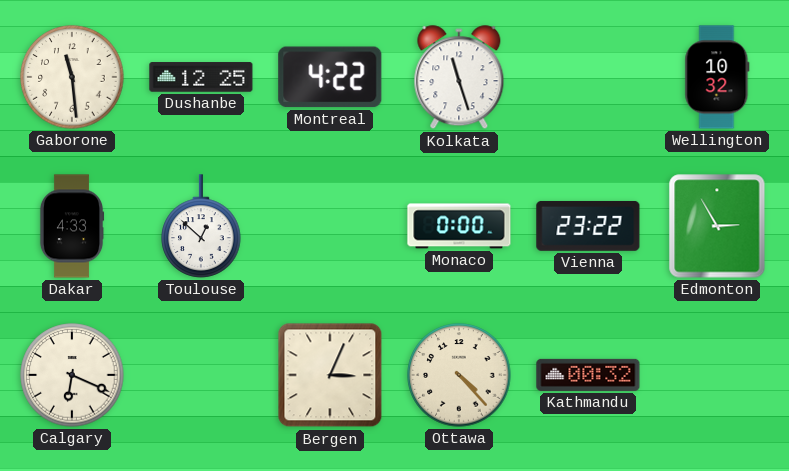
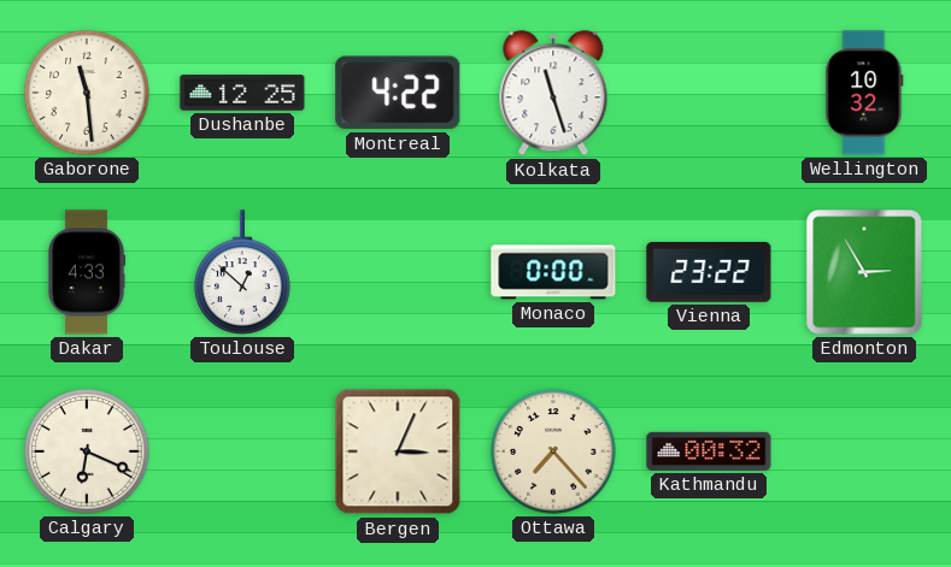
Ottawa: 4:23 -> 7:23 (553, 451)
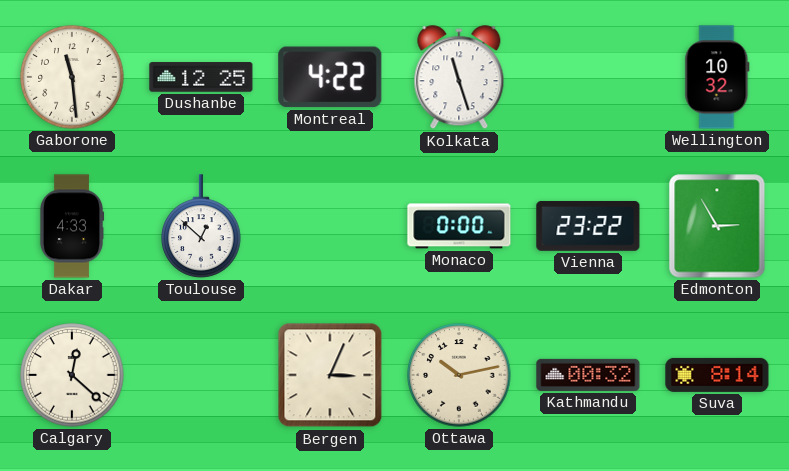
Calgary: 6:19 -> 12:22 (72, 375)
Ottawa: 7:23 -> 10:13 (459, 375)
Suva: none -> 8:14 (717, 375)
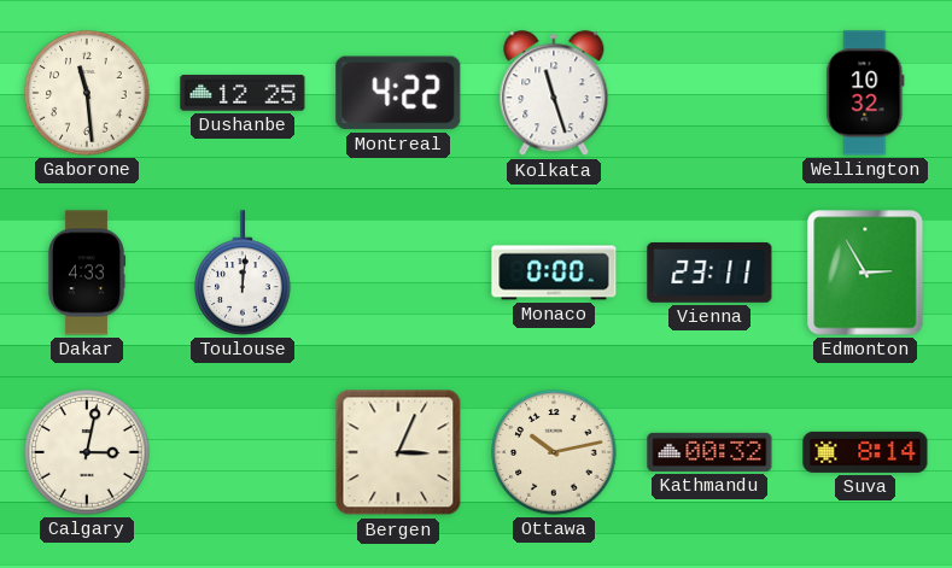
Toulouse: 12:52 -> 12:01 (243, 273)
Vienna: 23:22 -> 23:11 (709, 273)
Calgary: 12:22 -> 3:02 (87, 452)
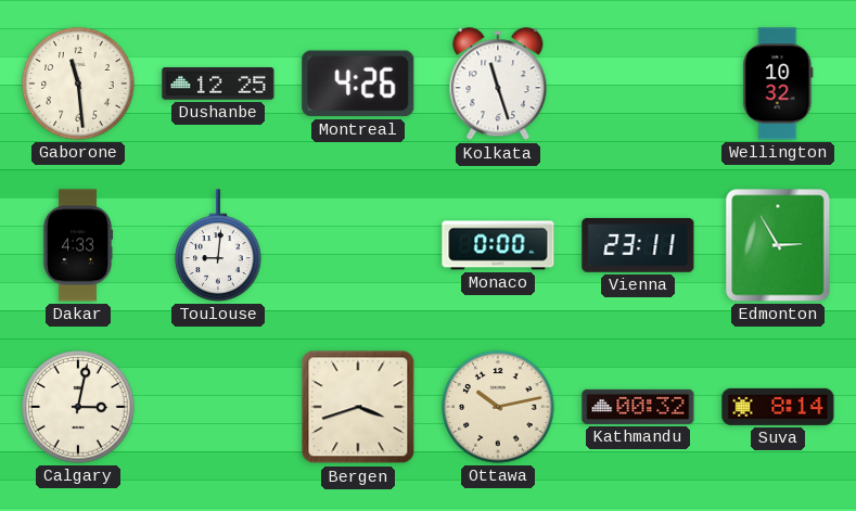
Montreal: 4:22 -> 4:26 (358, 84)
Toulouse: 12:01 -> 9:01 (218, 245)
Bergen: 3:04 -> 3:42 (358, 407)
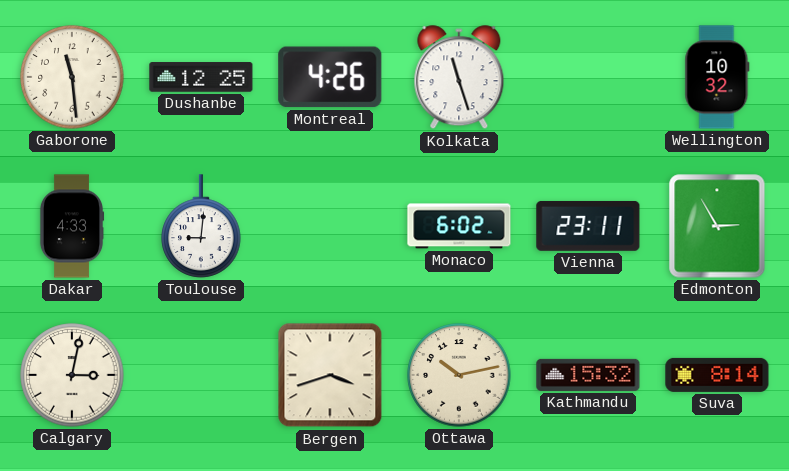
Monaco: 0:00 -> 6:02 (459, 226)
Kathmandu: 00:32 -> 15:32 (588, 375)
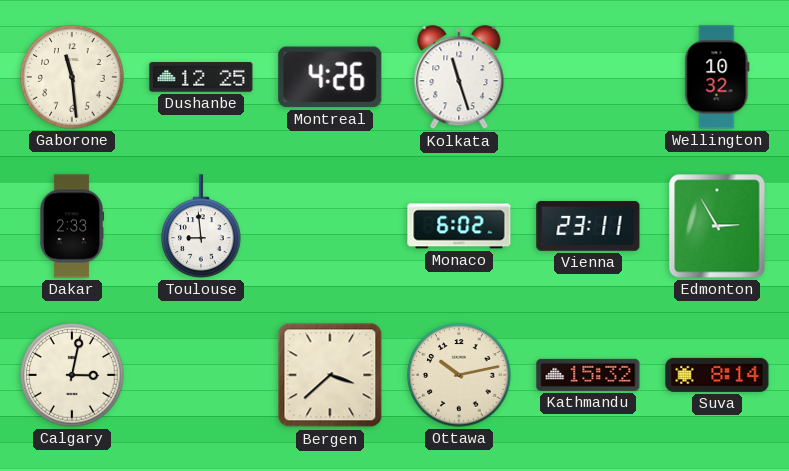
Dakar: 4:33 -> 2:33 (72, 226)
Toulouse: 9:01 -> 8:59 (201, 226)
Bergen: 3:42 -> 3:38 (330, 375)
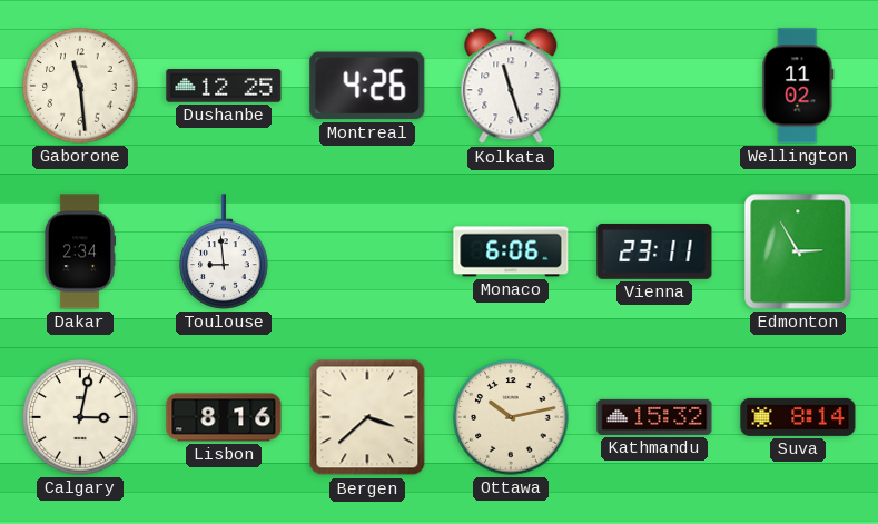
Wellington: 10:32 -> 11:02 (798, 86)
Dakar: 2:33 -> 2:34 (80, 251)
Monaco: 6:02 -> 6:06 (511, 251)
Lisbon: none -> 8:16 (224, 417)
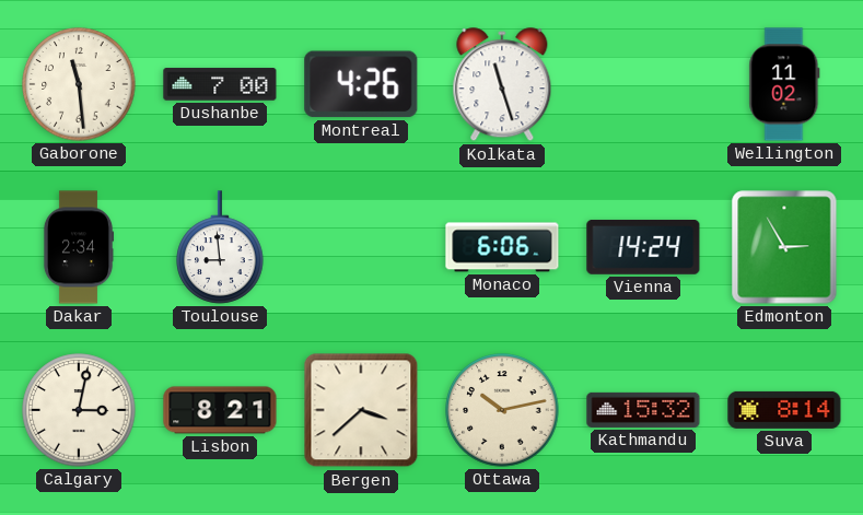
Dushanbe: 12:25 -> 7:00 (220, 84)
Vienna: 23:11 -> 14:24 (643, 247)
Lisbon: 8:16 -> 8:21 (220, 410)
